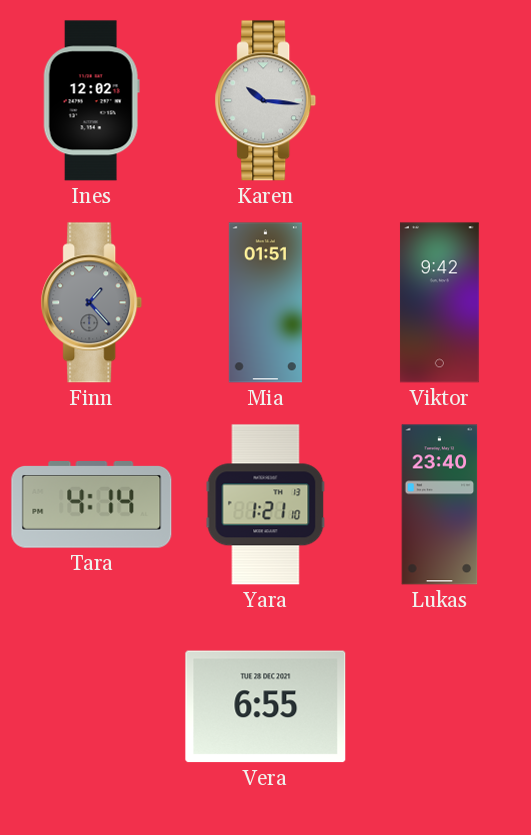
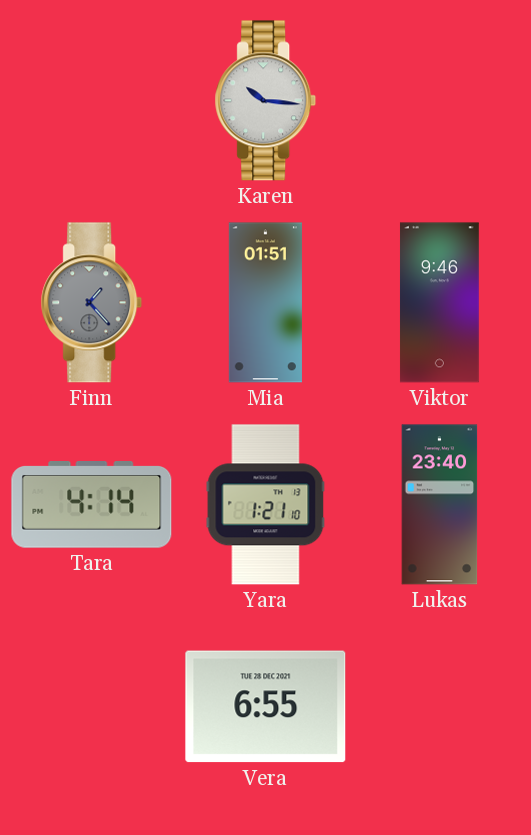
Ines: 12:02 -> none (91, 101)
Viktor: 9:42 -> 9:46 (439, 303)
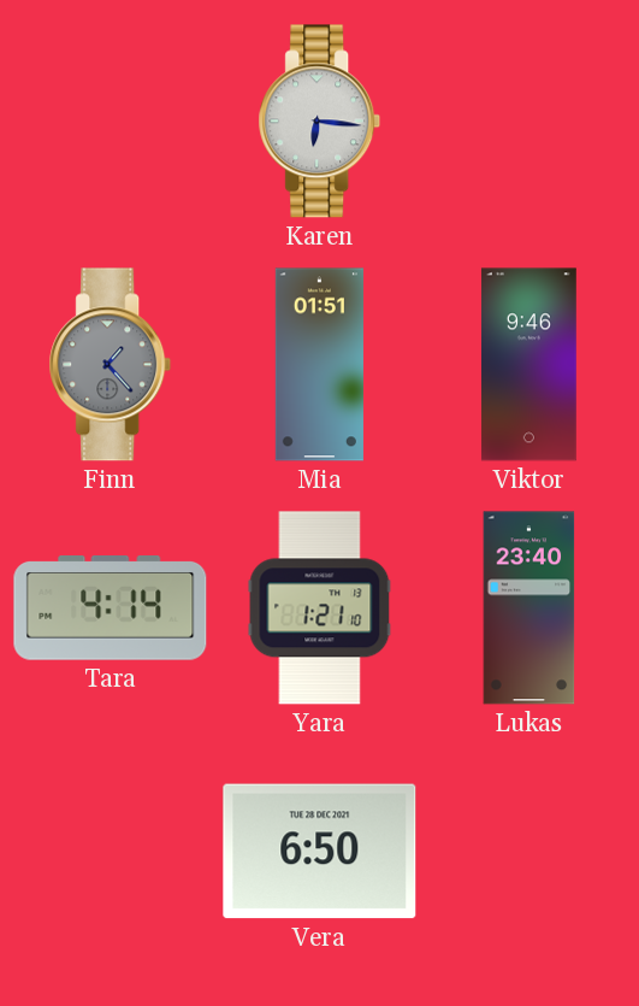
Karen: 10:16 -> 6:16 (320, 122)
Vera: 6:55 -> 6:50 (320, 852)
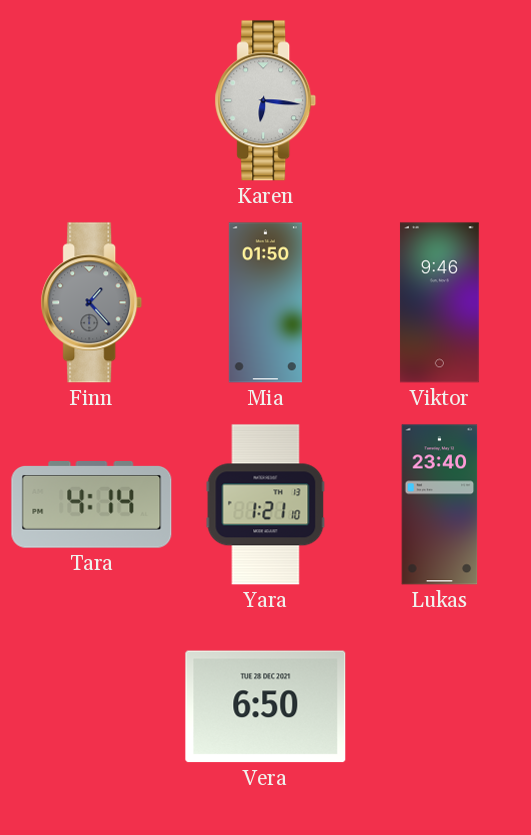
Mia: 01:51 -> 01:50 (265, 303)
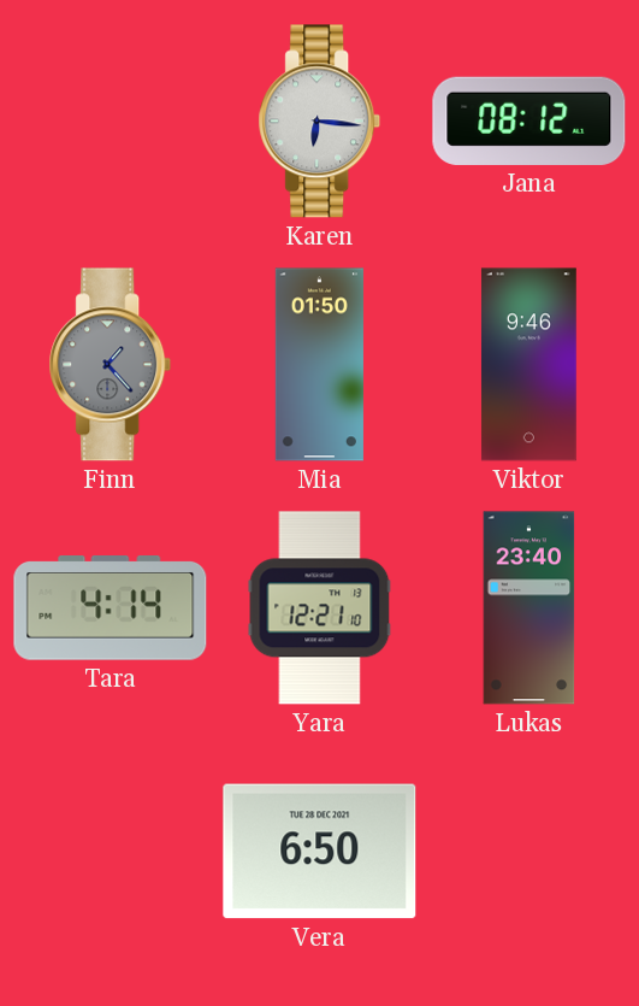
Jana: none -> 08:12 (529, 120)
Yara: 1:21 -> 12:21 (320, 608)
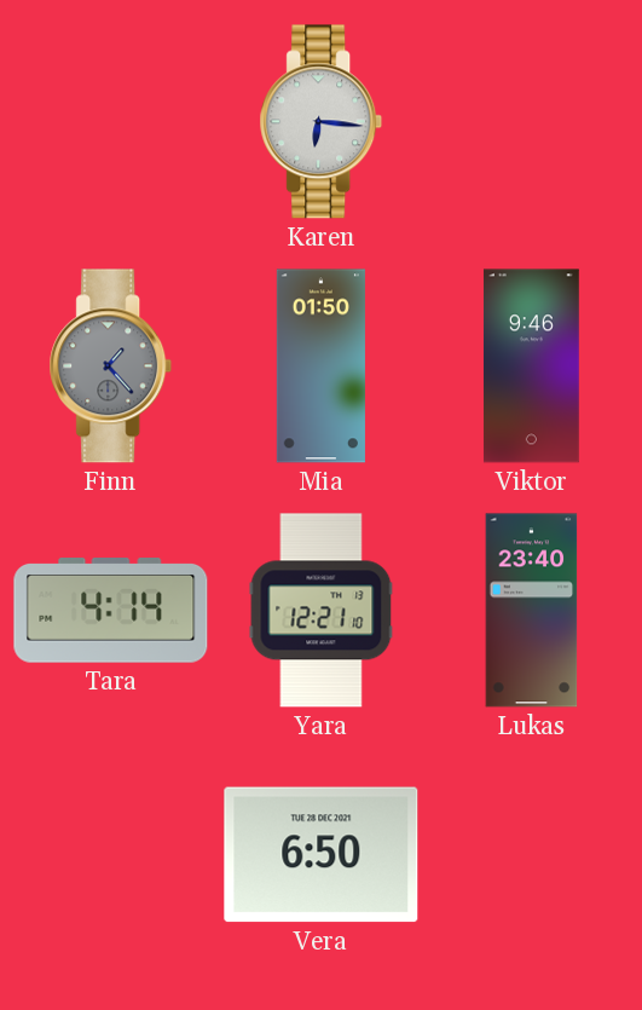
Jana: 08:12 -> none (529, 120)
